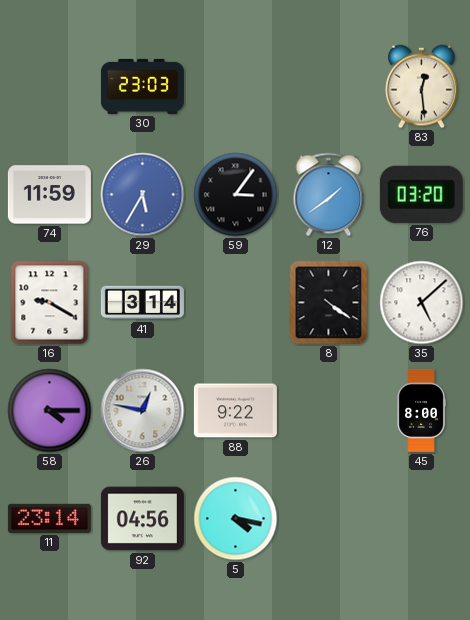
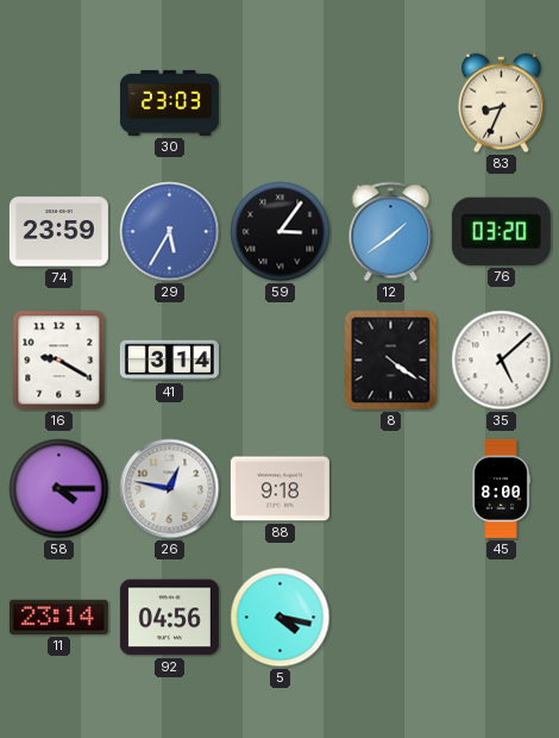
83: 12:29 -> 8:34 (502, 104)
74: 11:59 -> 23:59 (58, 232)
88: 9:22 -> 9:18 (279, 489)
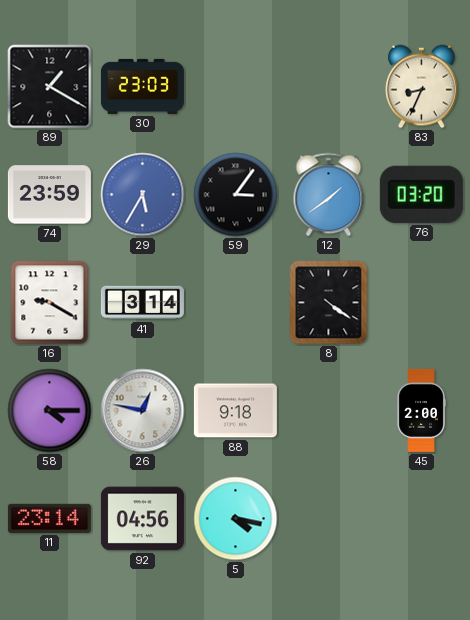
89: none -> 1:20 (50, 87)
35: 5:08 -> none (502, 361)
45: 8:00 -> 2:00 (421, 410)
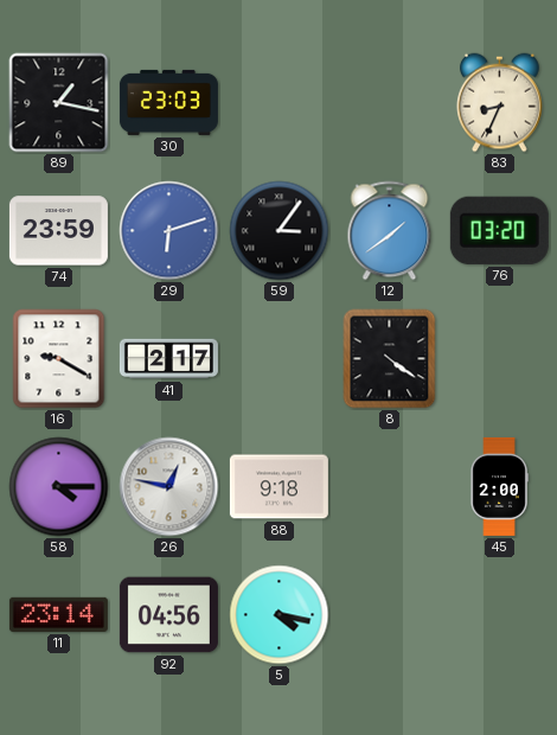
89: 1:20 -> 1:17 (59, 103)
29: 5:35 -> 6:12 (169, 231)
41: 3:14 -> 2:17 (168, 359)
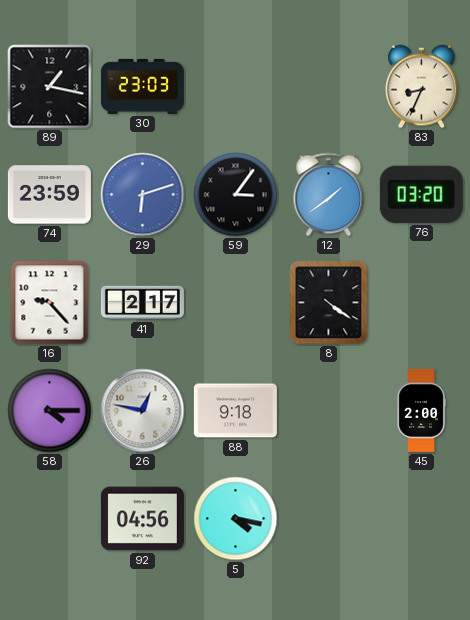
16: 9:20 -> 9:23 (50, 303)
11: 23:14 -> none (58, 614)
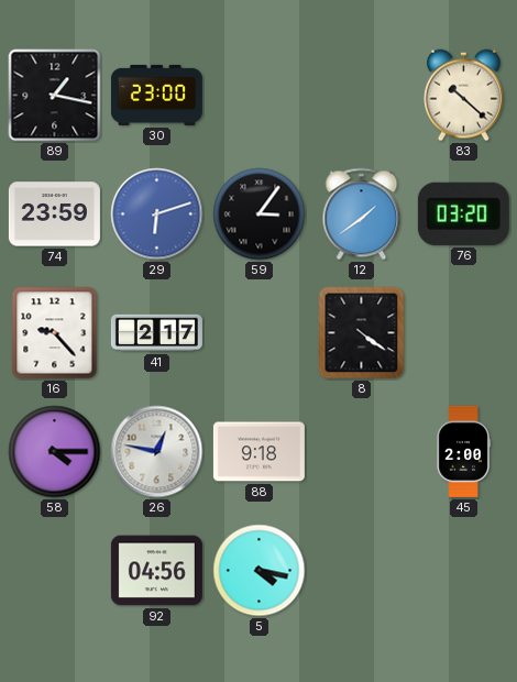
30: 23:03 -> 23:00 (156, 95)
83: 8:34 -> 10:22 (464, 96)
